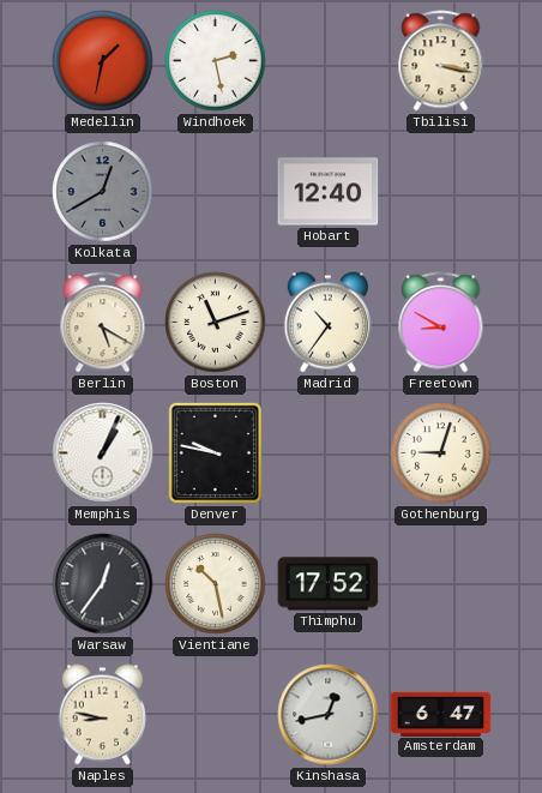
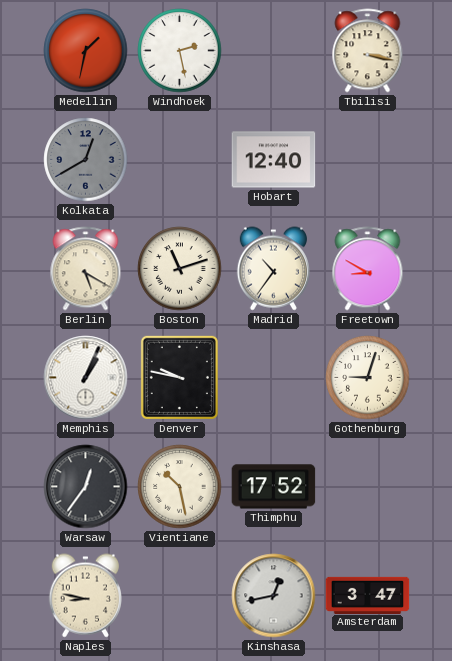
Amsterdam: 6:47 -> 3:47 (368, 595)
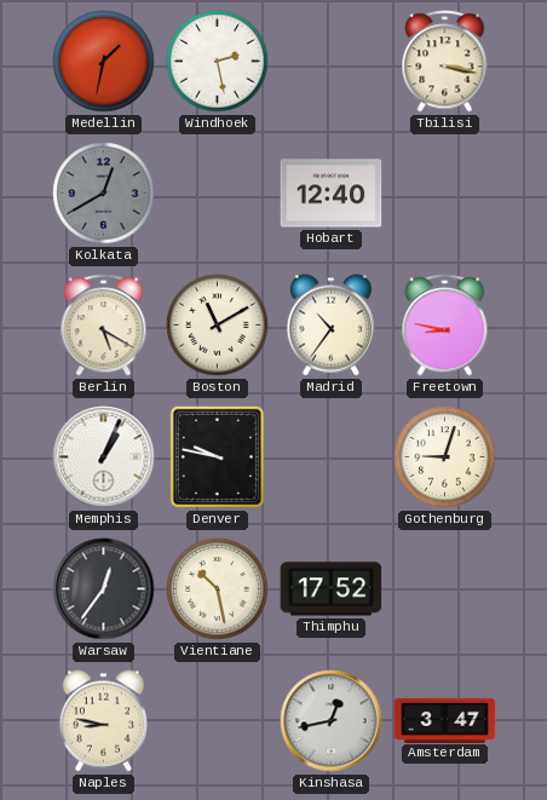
Boston: 11:12 -> 11:10 (218, 326)
Freetown: 8:50 -> 8:47 (445, 326)
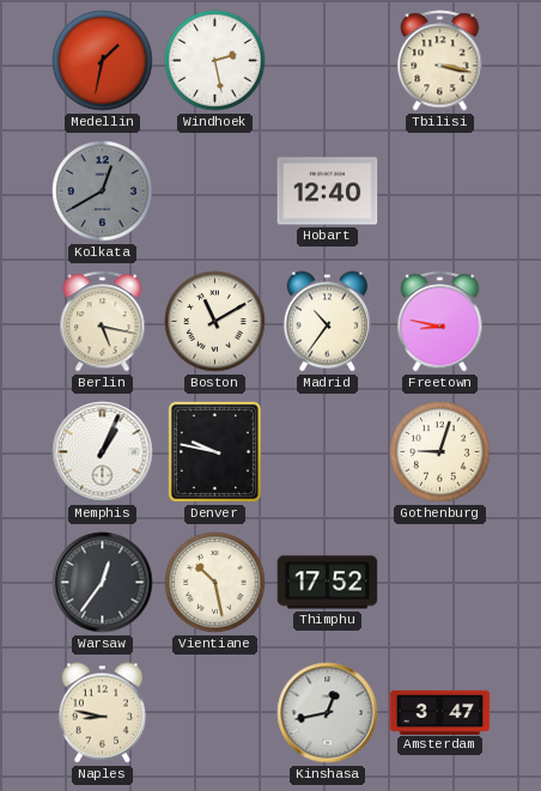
Berlin: 5:20 -> 5:17 (103, 322)
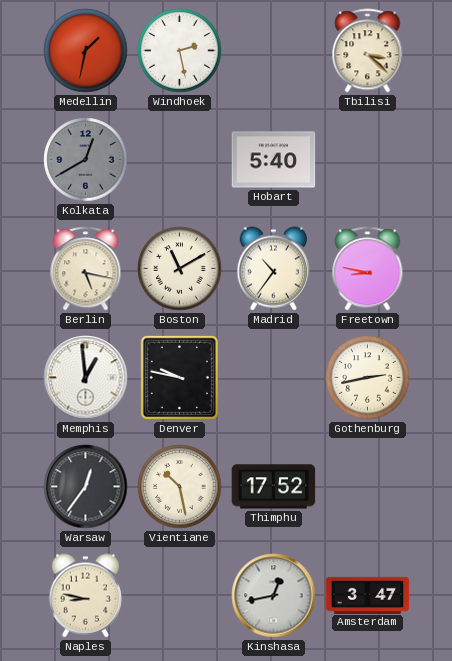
Tbilisi: 3:17 -> 3:22 (368, 51)
Hobart: 12:40 -> 5:40 (274, 160)
Memphis: 1:04 -> 12:59 (86, 378)
Gothenburg: 9:03 -> 2:43 (368, 378)
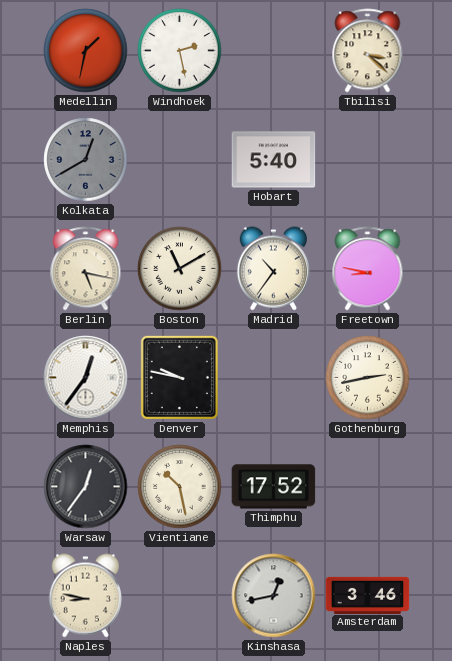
Memphis: 12:59 -> 12:36 (86, 378)
Amsterdam: 3:47 -> 3:46 (368, 595)
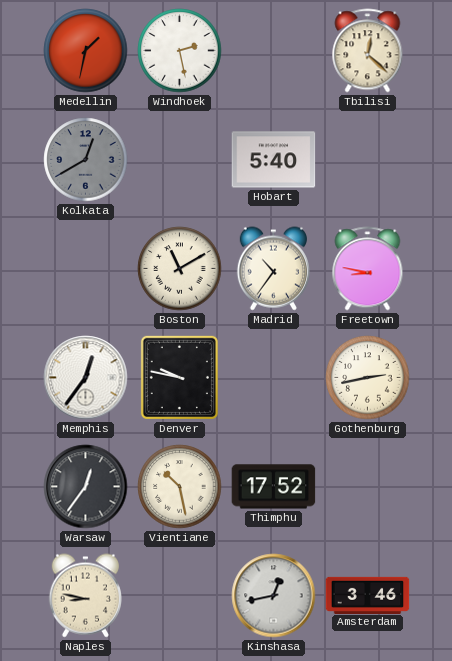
Tbilisi: 3:22 -> 12:22 (368, 51)
Berlin: 5:17 -> none (86, 269)
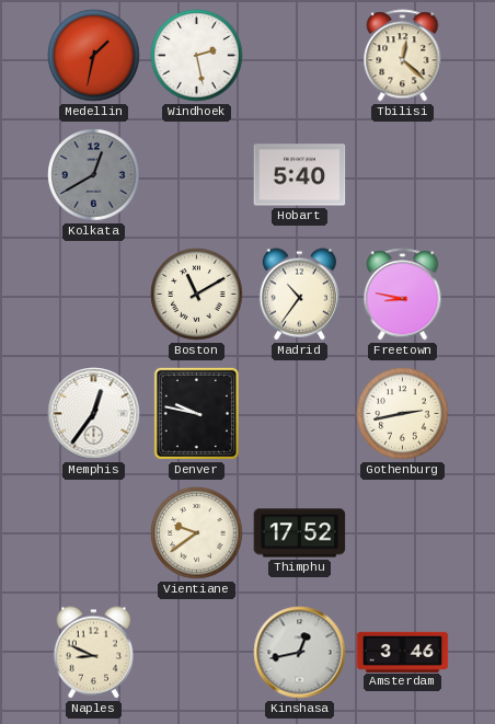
Warsaw: 12:36 -> none (86, 487)
Vientiane: 10:28 -> 9:39 (197, 533)
Naples: 8:47 -> 8:49 (93, 653)
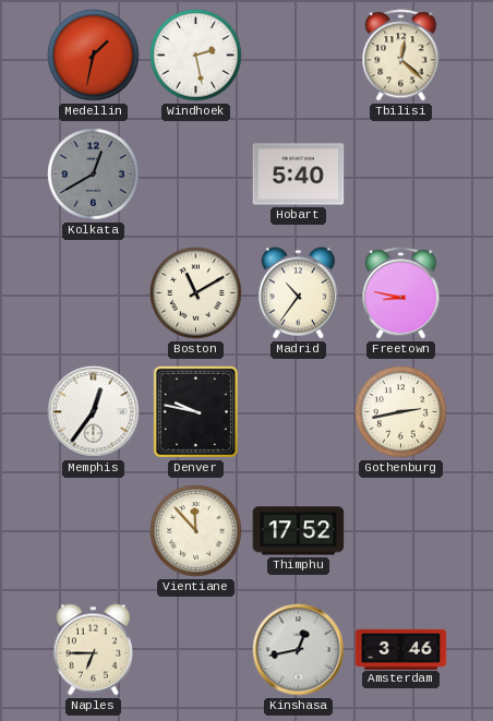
Vientiane: 9:39 -> 11:53 (196, 531)
Naples: 8:49 -> 6:45 (93, 650)
